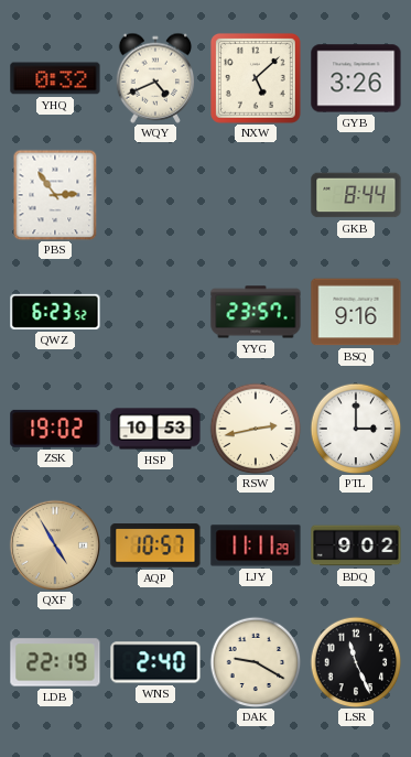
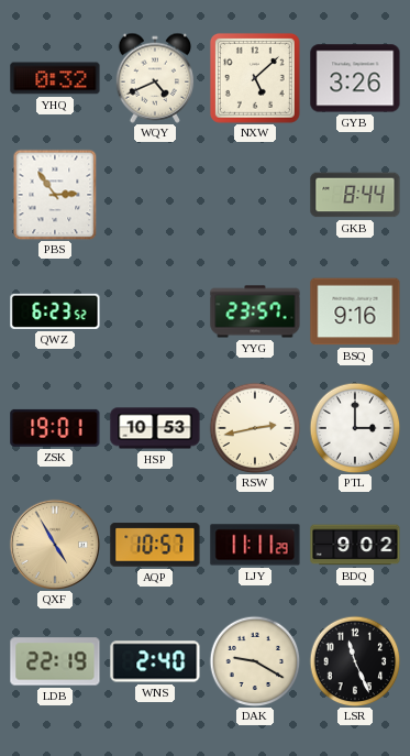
ZSK: 19:02 -> 19:01 (55, 428)
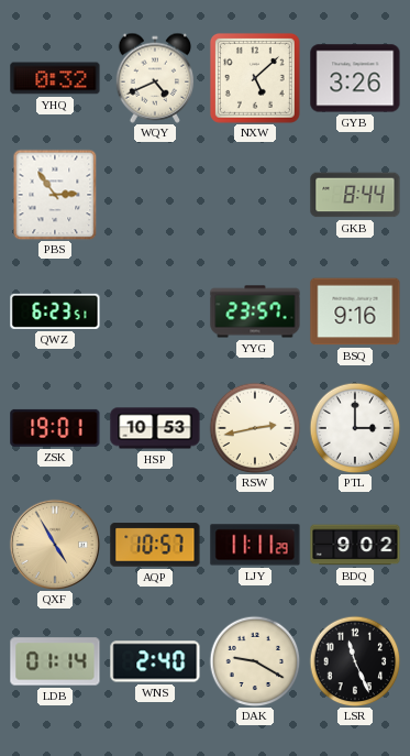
QWZ: 6:23:52 -> 6:23:51 (55, 311)
LDB: 22:19 -> 01:14 (55, 661)
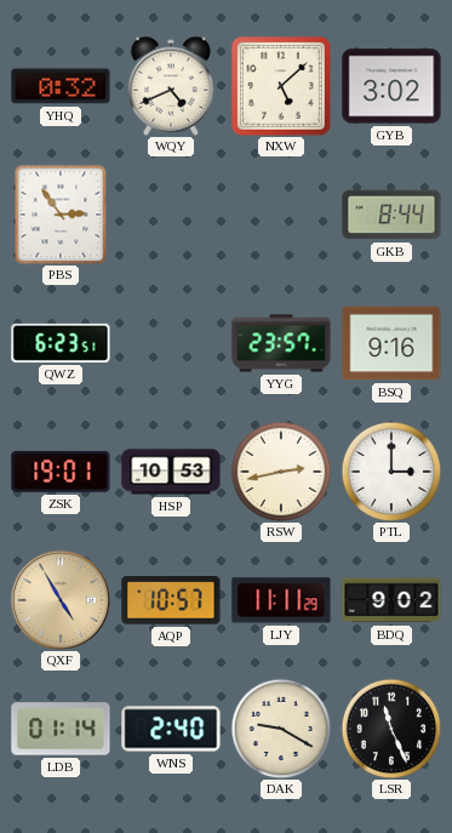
GYB: 3:26 -> 3:02 (391, 86)
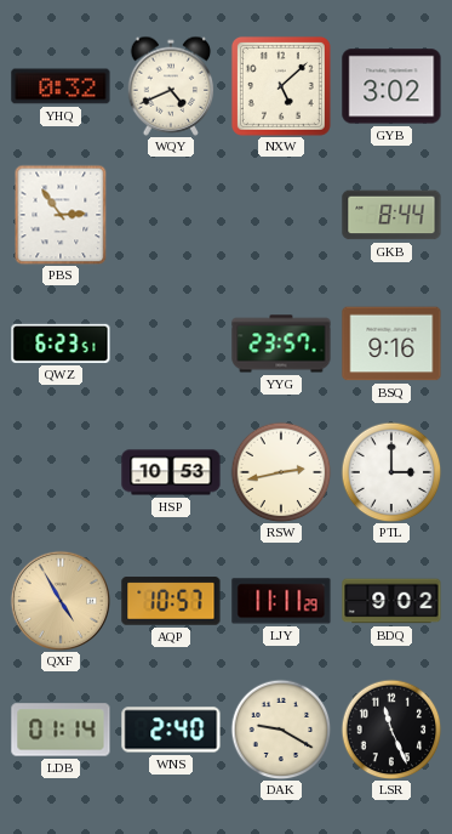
ZSK: 19:01 -> none (61, 472)
